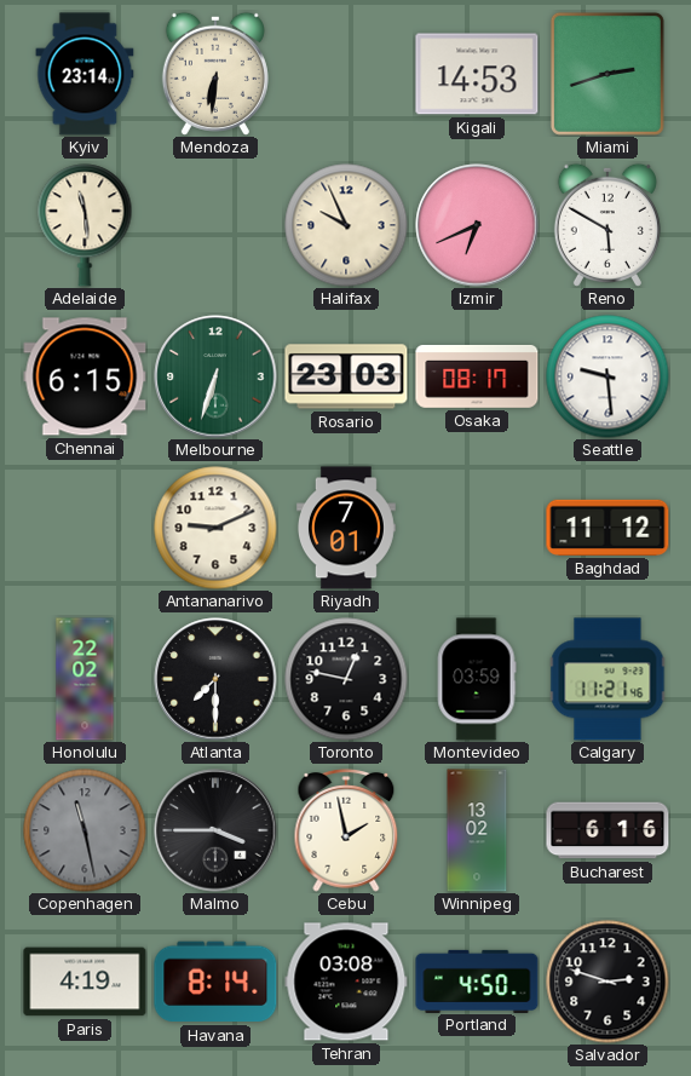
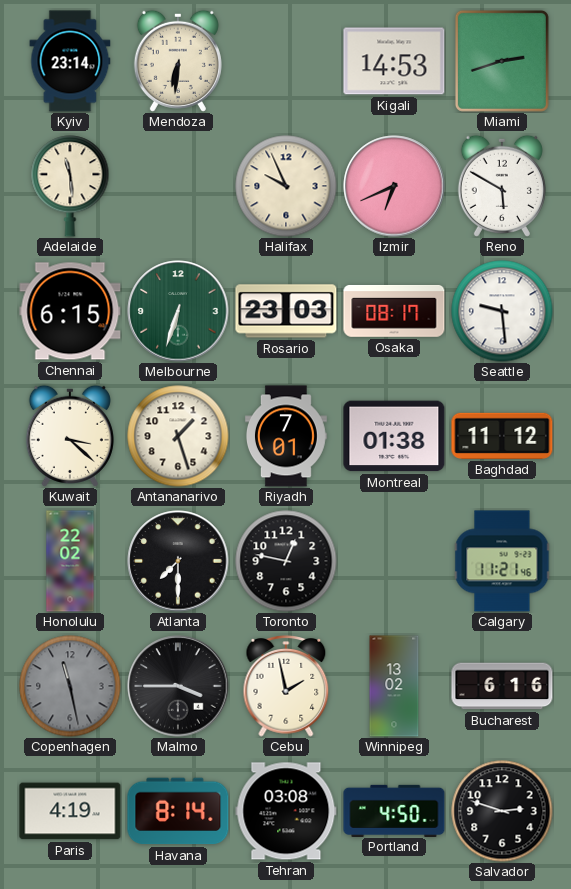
Kuwait: none -> 3:22 (70, 436)
Antananarivo: 9:11 -> 1:27 (178, 436)
Montreal: none -> 01:38 (394, 436)
Montevideo: 03:59 -> none (477, 679)
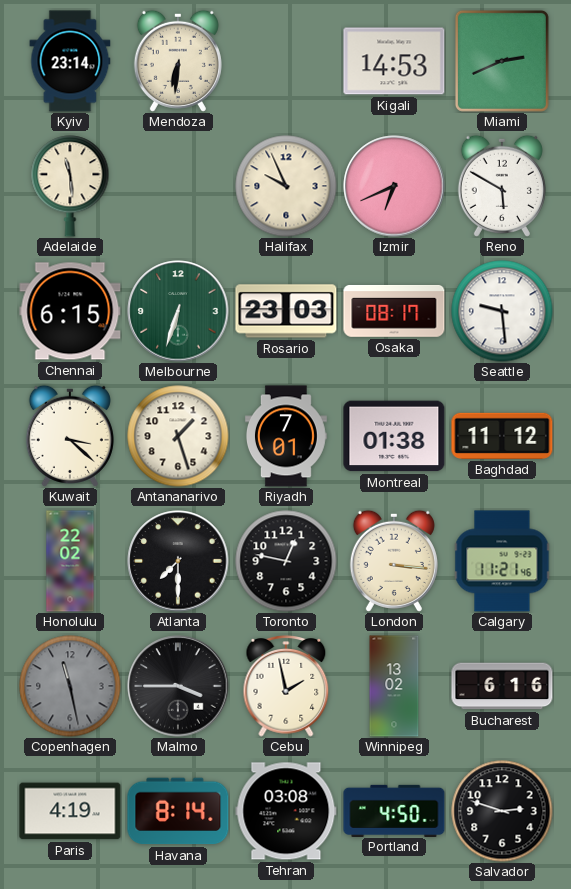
Miami: 2:42 -> 2:41 (502, 61)
London: none -> 3:16 (394, 561)
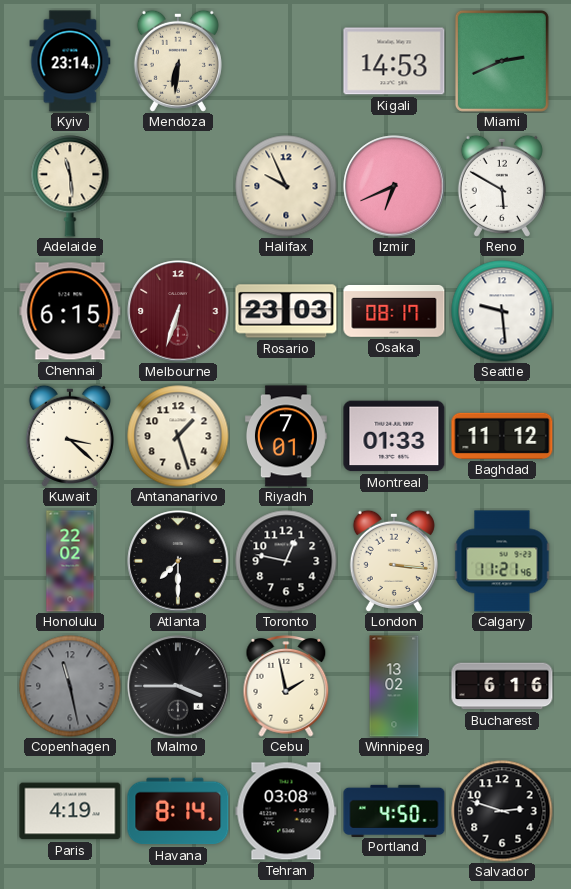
Melbourne dial: green -> burgundy (178, 311)
Montreal: 01:38 -> 01:33 (394, 436)
